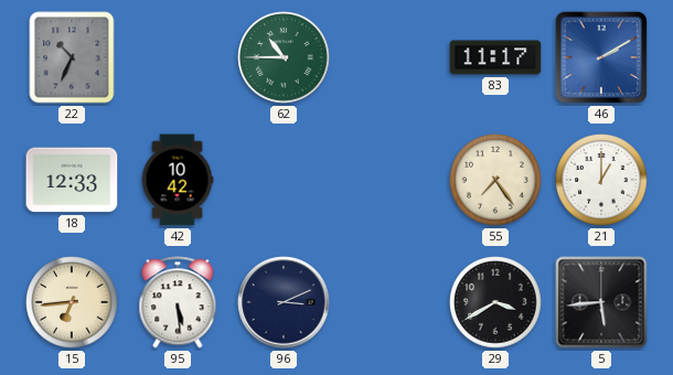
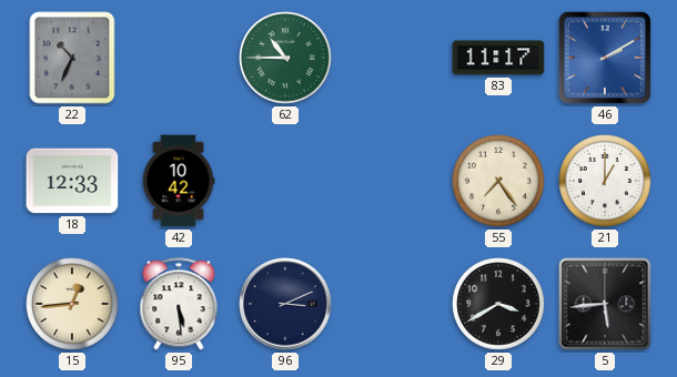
15: 6:44 -> 12:44 (72, 304)
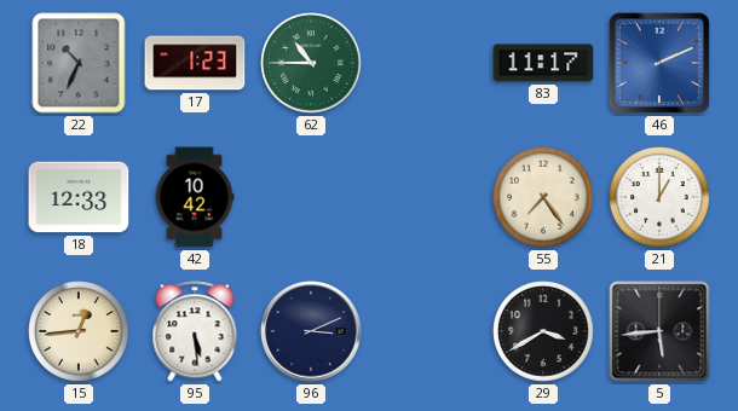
17: none -> 1:23 (195, 63)
46: 2:10 -> 2:11 (659, 63)
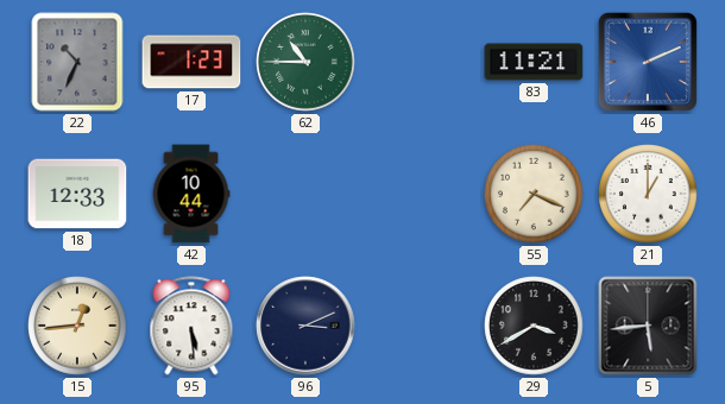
83: 11:17 -> 11:21 (534, 62)
42: 10:42 -> 10:44 (191, 194)
55: 7:24 -> 7:19 (534, 194)
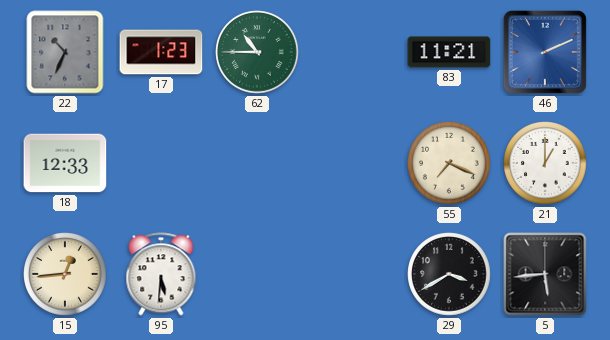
42: 10:44 -> none (191, 194)
95: 5:29 -> 5:31 (161, 274)
96: 3:11 -> none (305, 326)
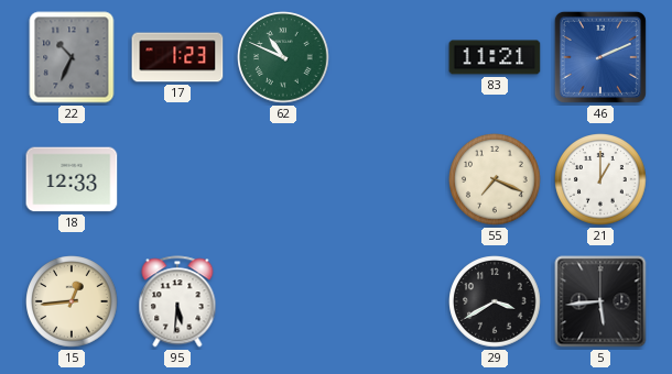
62: 10:45 -> 10:49 (283, 57)
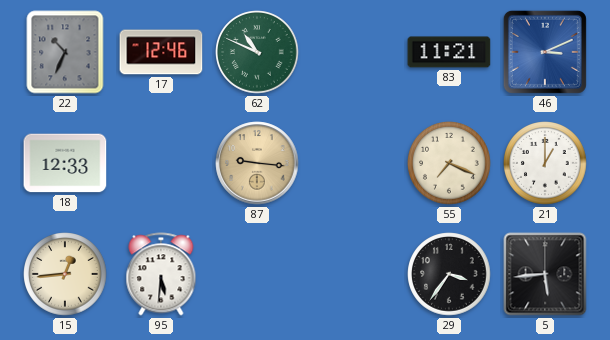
17: 1:23 -> 12:46 (161, 52)
46: 2:11 -> 3:11 (545, 52)
87: none -> 9:16 (257, 163)
29: 3:40 -> 3:36 (449, 274)
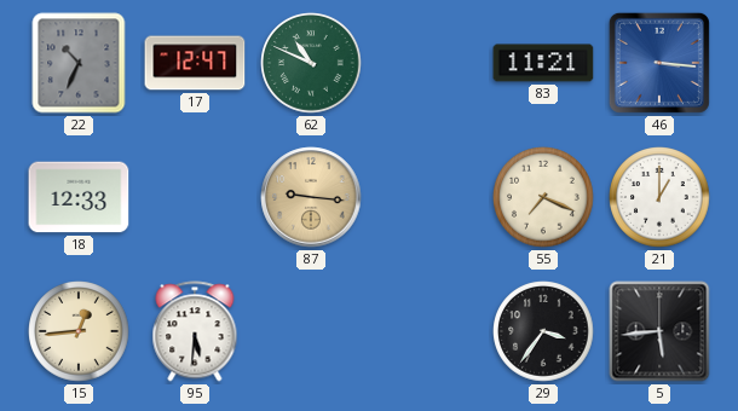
17: 12:46 -> 12:47 (195, 63)
46: 3:11 -> 3:16 (659, 63)
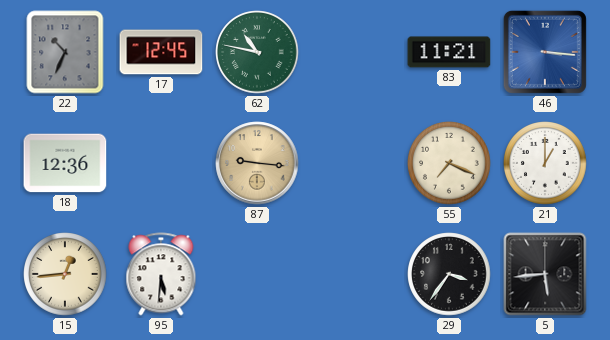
17: 12:47 -> 12:45 (161, 52)
62: 10:49 -> 10:47 (257, 52)
18: 12:33 -> 12:36 (65, 163)
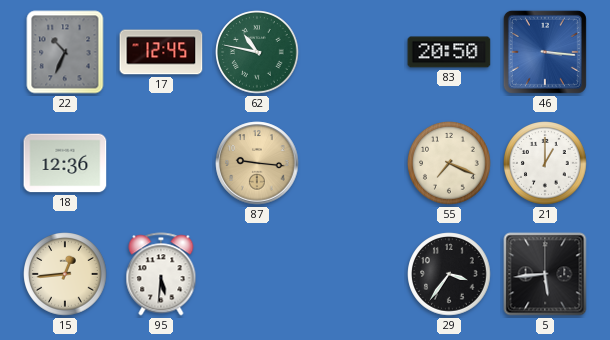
83: 11:21 -> 20:50 (449, 52)
